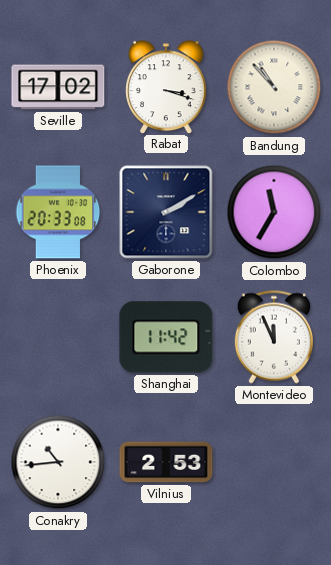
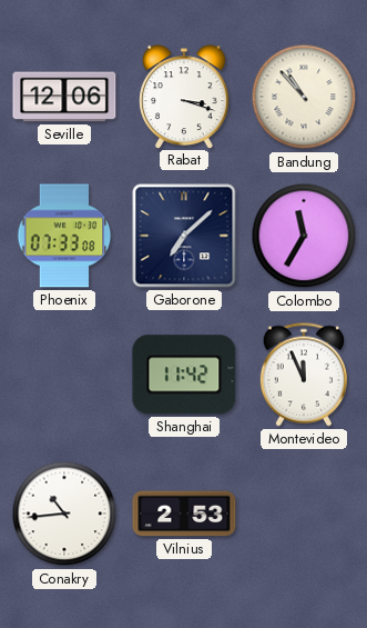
Seville: 17:02 -> 12:06 (64, 97)
Phoenix: 20:33 -> 07:33 (64, 236)
Gaborone: 2:10 -> 7:08 (184, 236)
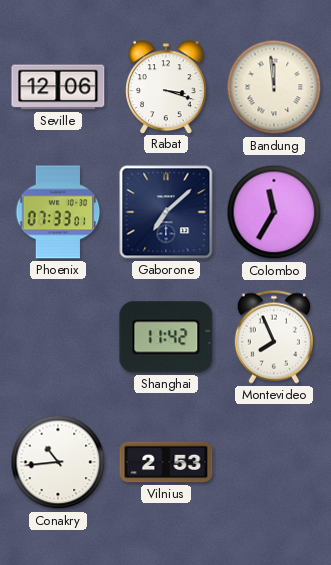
Bandung: 10:53 -> 11:59 (274, 87)
Phoenix: 07:33:08 -> 07:33:01 (58, 212)
Montevideo: 11:56 -> 7:56 (274, 337)
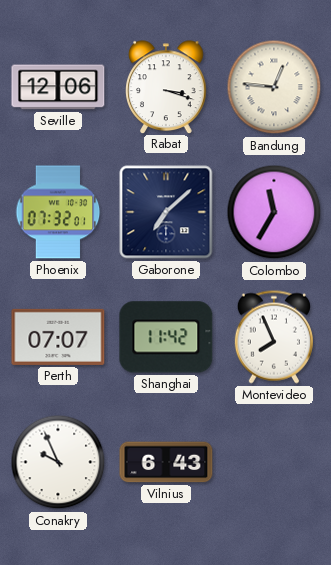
Bandung: 11:59 -> 12:46 (274, 87)
Phoenix: 07:33 -> 07:32 (58, 212)
Perth: none -> 07:07 (58, 337)
Conakry: 10:44 -> 9:56 (58, 462)
Vilnius: 2:53 -> 6:43 (166, 462)
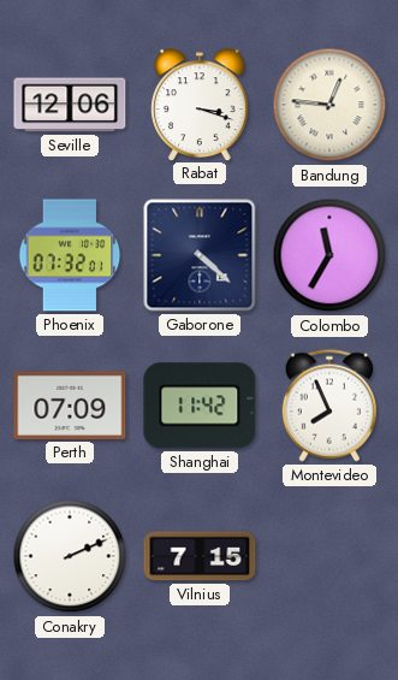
Gaborone: 7:08 -> 4:22 (200, 255)
Perth: 07:07 -> 07:09 (70, 406)
Conakry: 9:56 -> 2:11 (70, 556)
Vilnius: 6:43 -> 7:15 (200, 556)
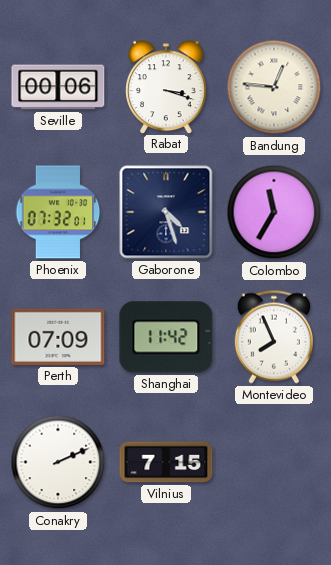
Seville: 12:06 -> 00:06 (58, 87)
Gaborone: 4:22 -> 4:27 (166, 212)
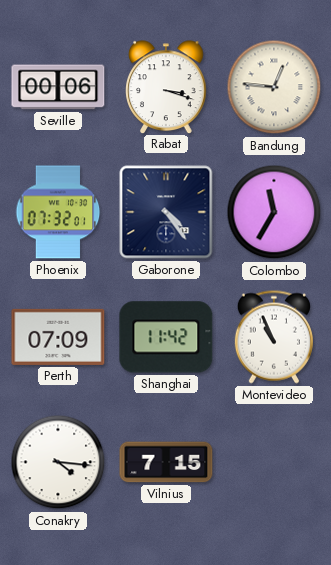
Gaborone: 4:27 -> 4:24 (166, 212)
Montevideo: 7:56 -> 10:56 (274, 337)
Conakry: 2:11 -> 4:16 (58, 462)
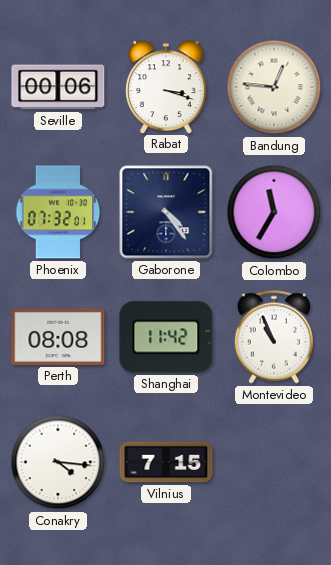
Perth: 07:09 -> 08:08 (58, 337)
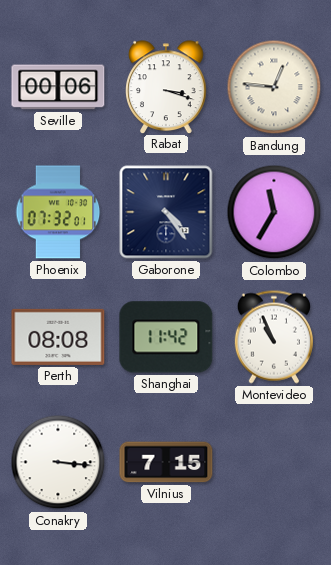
Conakry: 4:16 -> 3:16 (58, 462)
